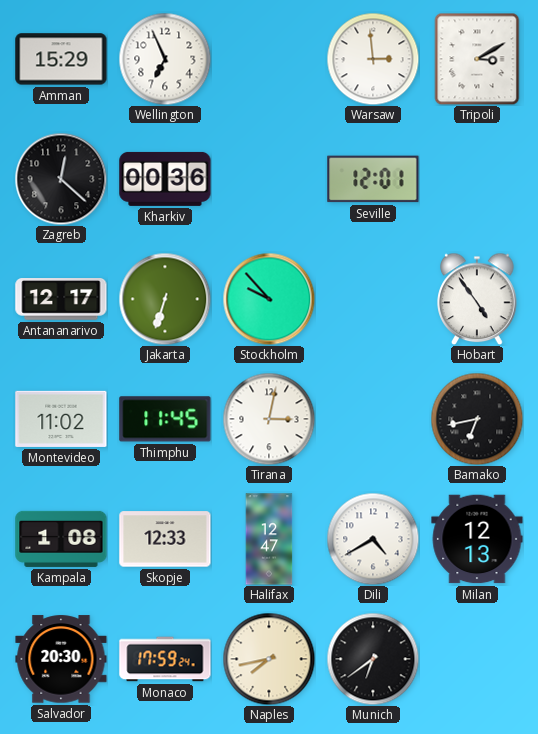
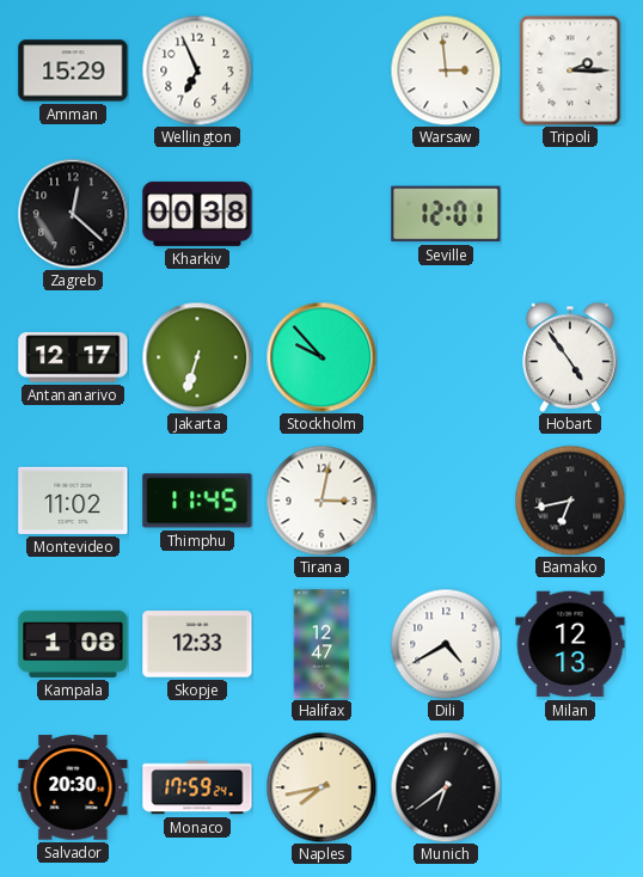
Tripoli: 3:10 -> 2:15 (570, 70)
Kharkiv: 00:36 -> 00:38 (197, 214)
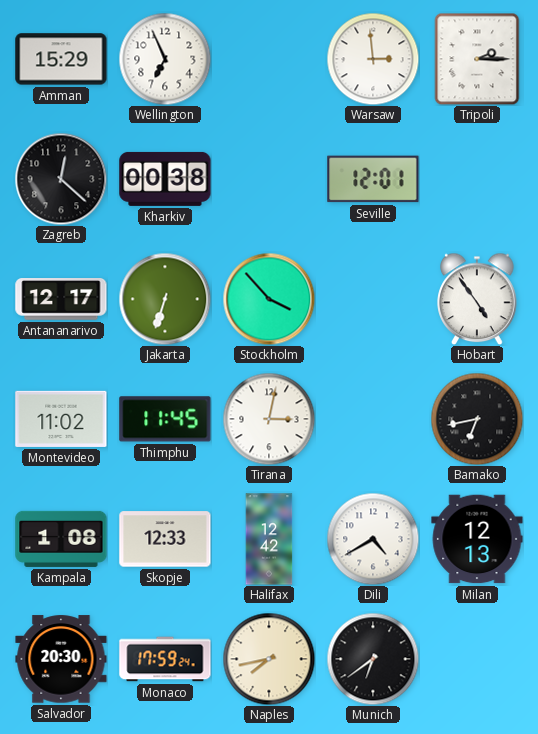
Stockholm: 9:53 -> 3:53 (269, 299)
Halifax: 12:47 -> 12:42 (269, 539)
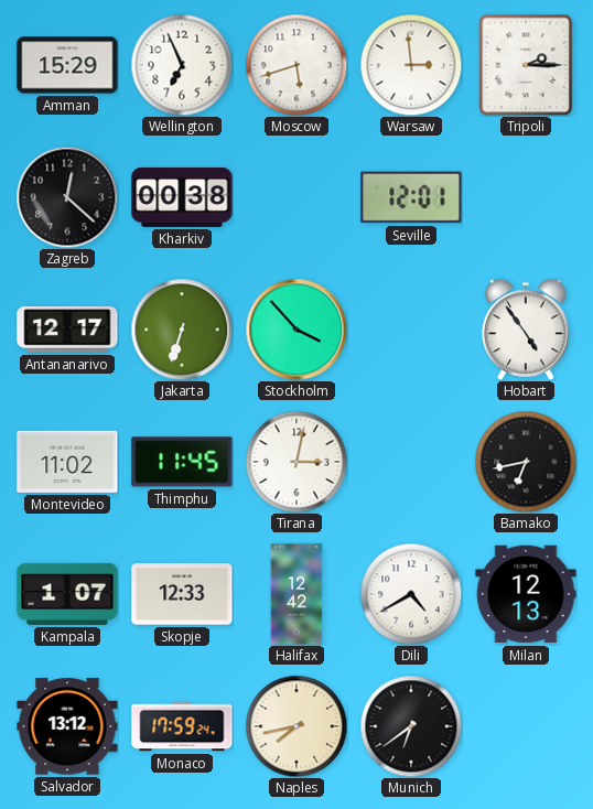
Moscow: none -> 5:42 (296, 65)
Kampala: 1:08 -> 1:07 (67, 594)
Salvador: 20:30 -> 13:12 (67, 726)
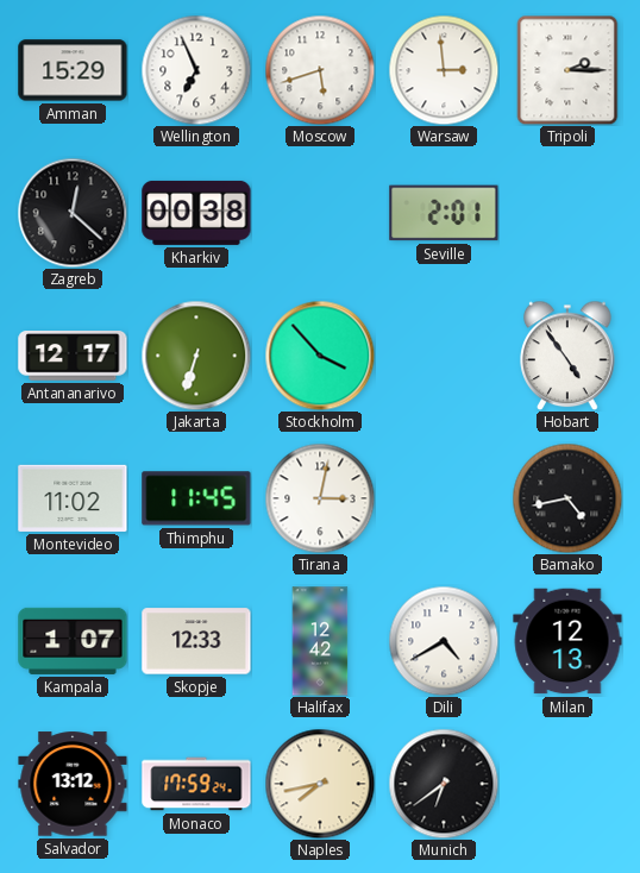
Seville: 12:01 -> 2:01 (444, 213)
Bamako: 6:43 -> 4:43 (567, 498)
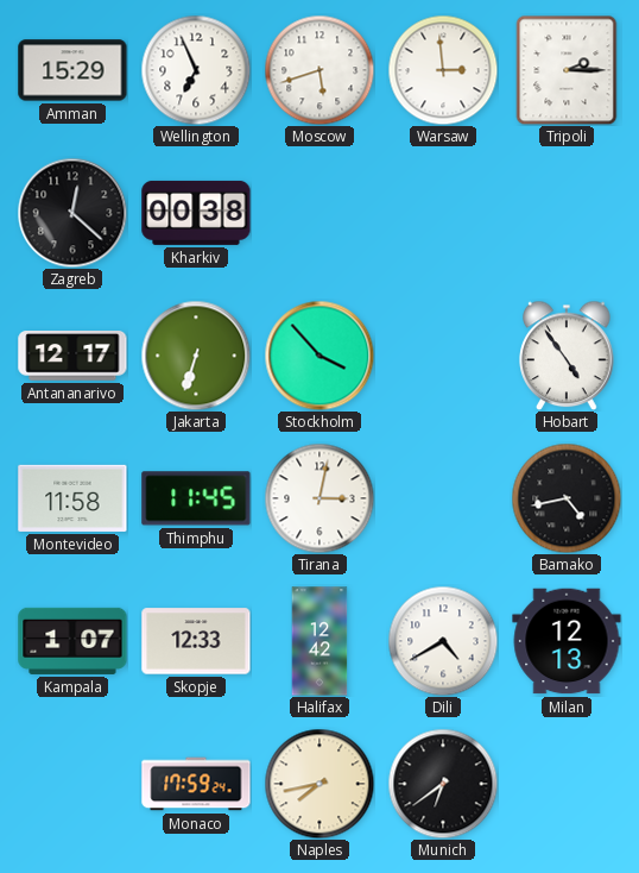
Seville: 2:01 -> none (444, 213)
Montevideo: 11:02 -> 11:58 (72, 498)
Salvador: 13:12 -> none (73, 784)
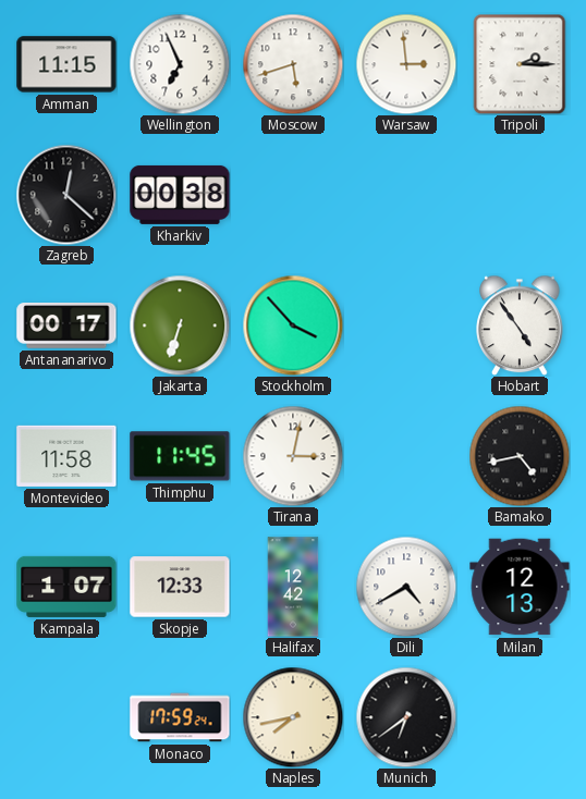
Amman: 15:29 -> 11:15 (66, 64)
Antananarivo: 12:17 -> 00:17 (66, 325)
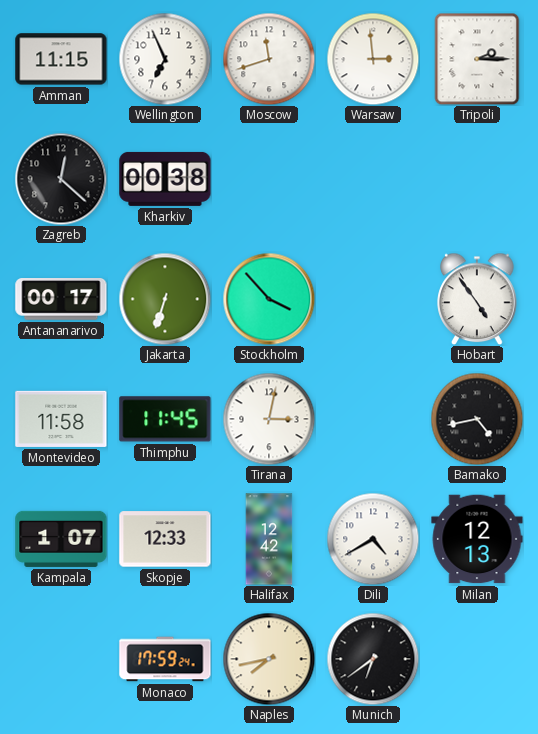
Moscow: 5:42 -> 11:42 (269, 59)
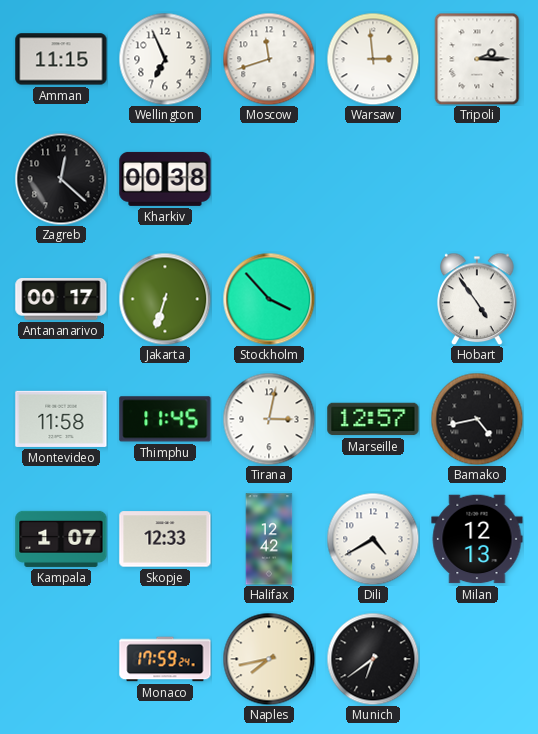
Marseille: none -> 12:57 (373, 419)
